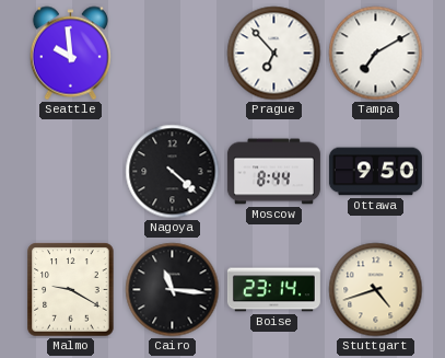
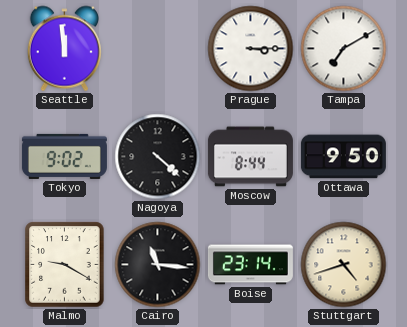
Seattle: 9:59 -> 11:59 (64, 49)
Prague: 6:53 -> 3:15 (251, 49)
Tokyo: none -> 9:02 (64, 156)
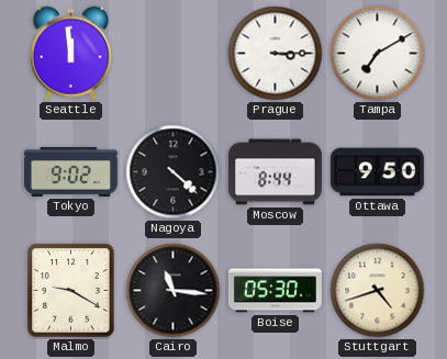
Boise: 23:14 -> 05:30 (275, 291)
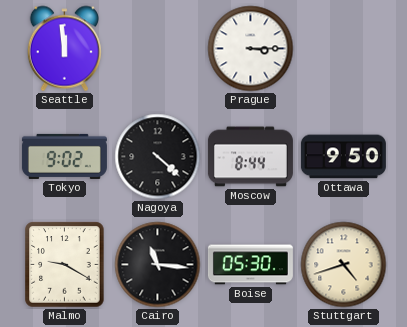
Tampa: 7:10 -> none (378, 54)
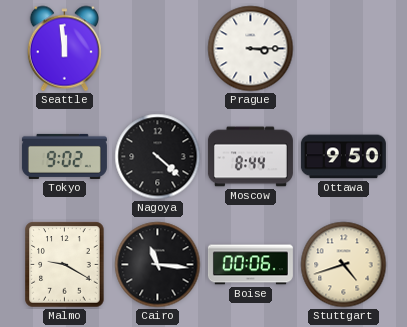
Boise: 05:30 -> 00:06 (250, 265)
